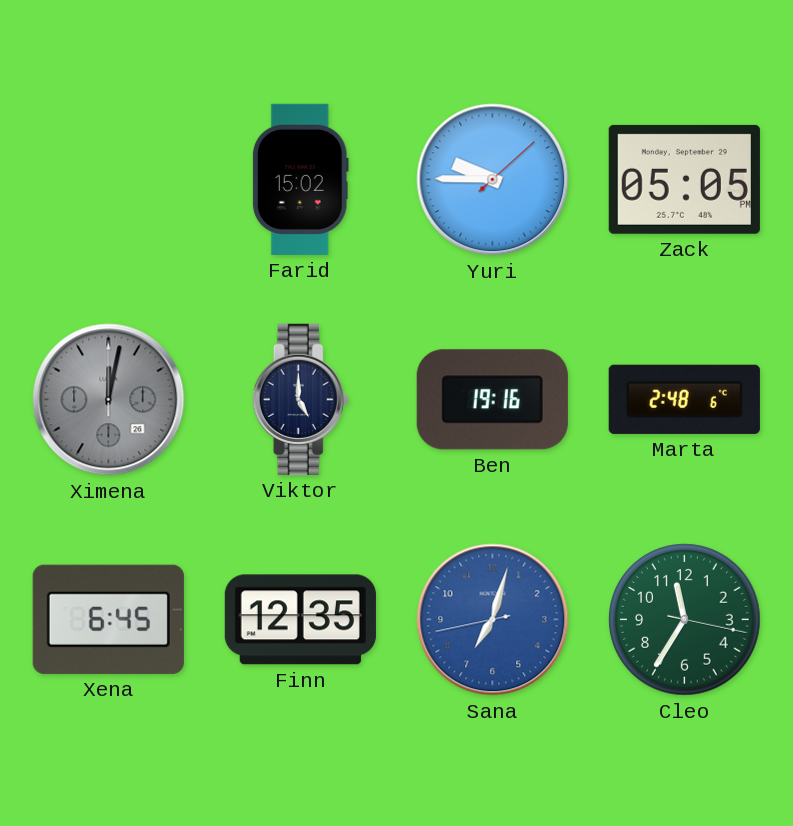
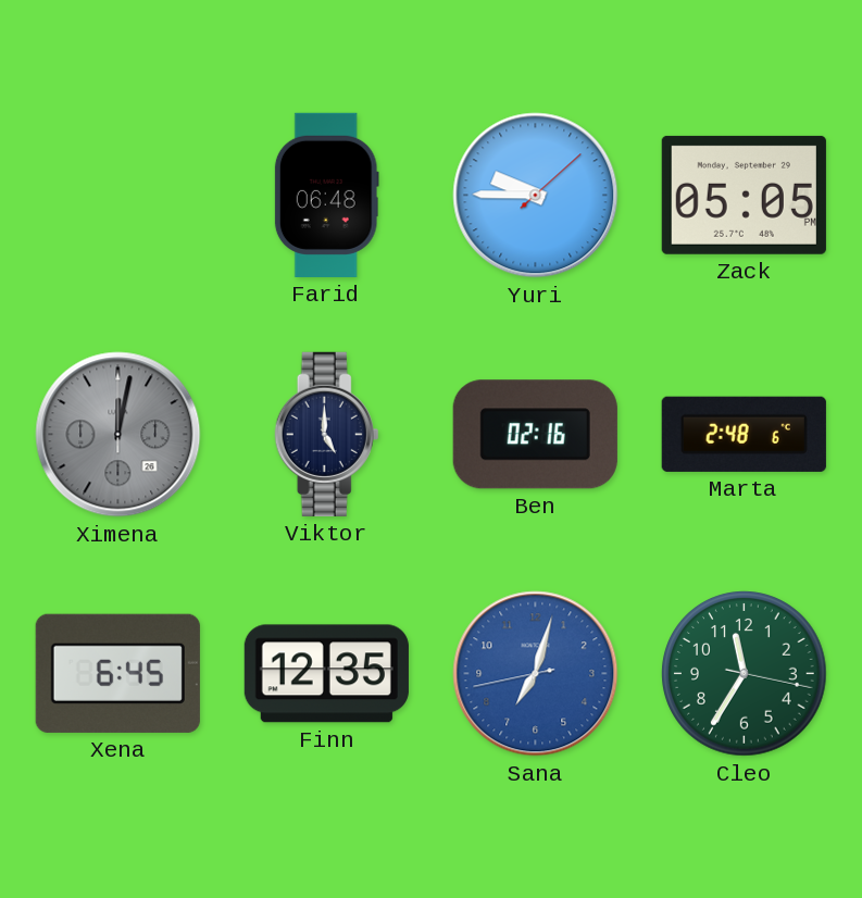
Farid: 15:02 -> 06:48 (326, 195)
Ben: 19:16 -> 02:16 (535, 435)
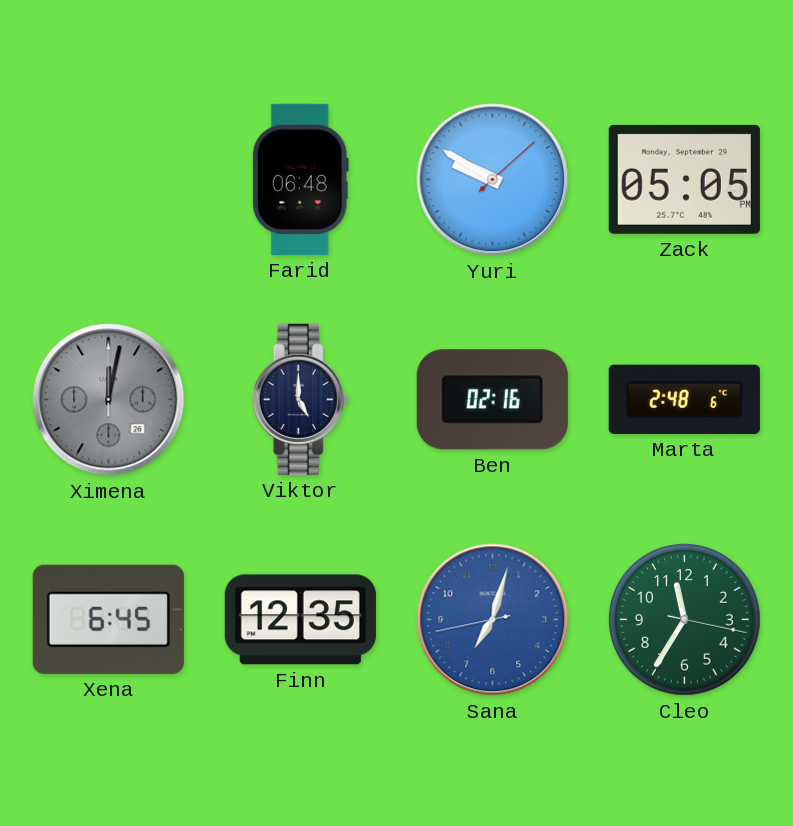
Yuri: 9:45 -> 9:50 (493, 180)
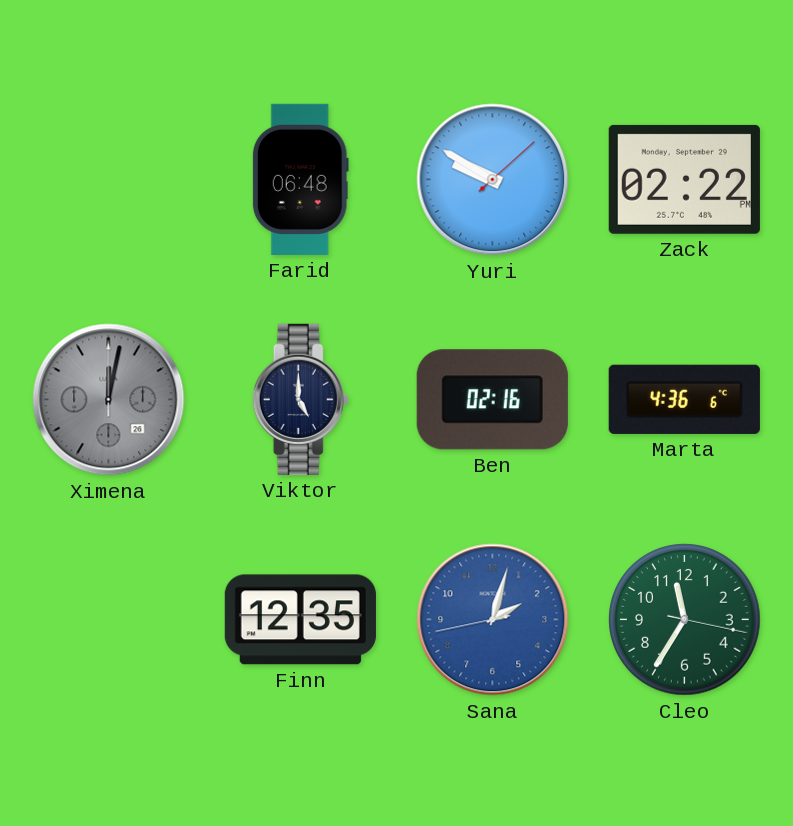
Zack: 05:05 -> 02:22 (684, 179)
Marta: 2:48 -> 4:36 (684, 399)
Xena: 6:45 -> none (108, 619)
Sana: 7:02 -> 2:02 (493, 620)
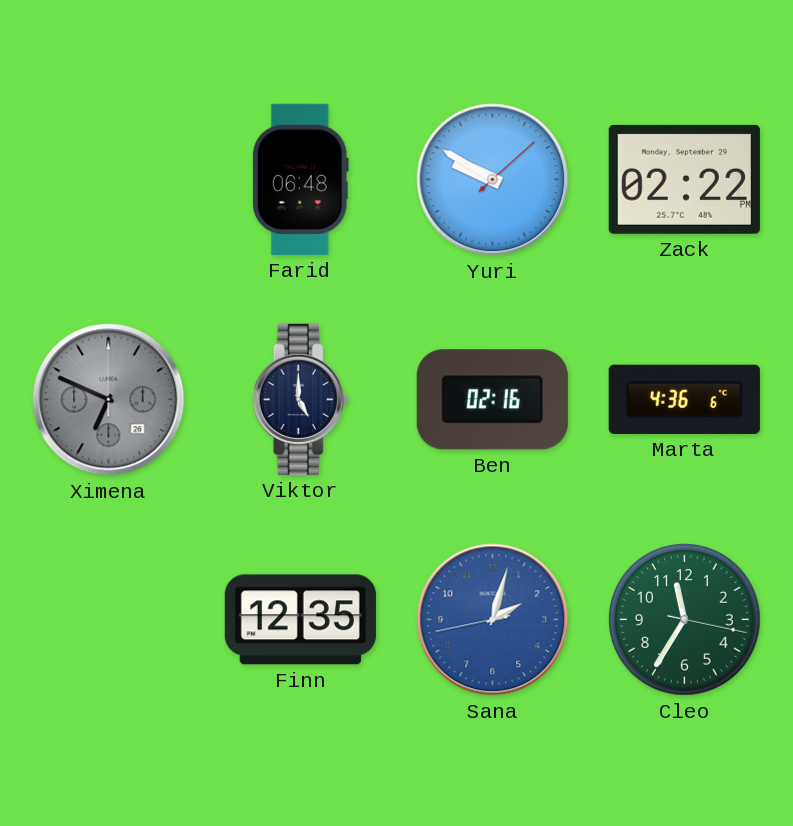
Ximena: 12:02 -> 6:49 (109, 400)
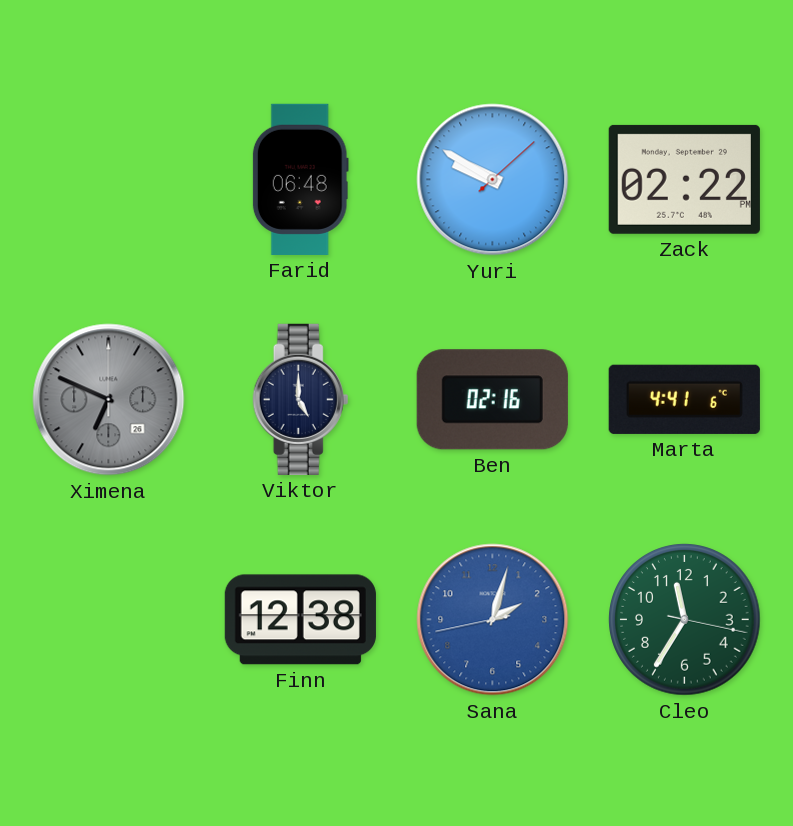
Marta: 4:36 -> 4:41 (684, 399)
Finn: 12:35 -> 12:38 (300, 620)
